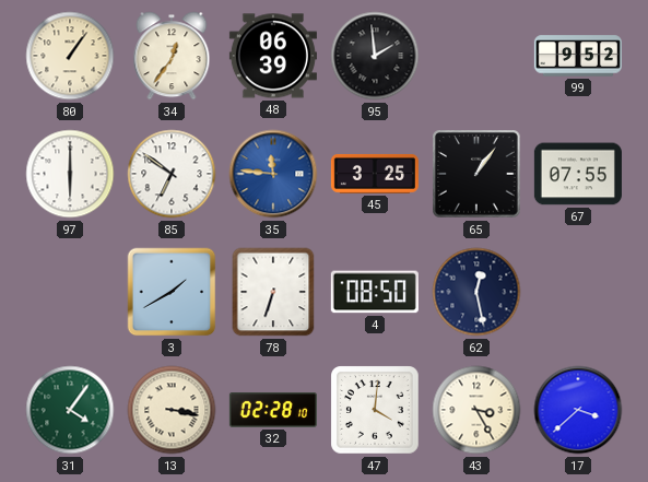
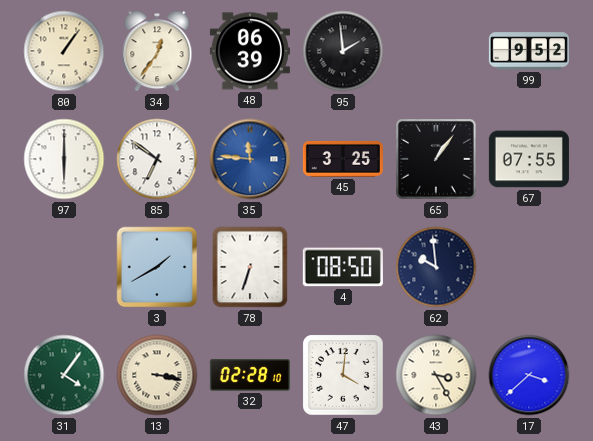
62: 12:28 -> 9:59 (436, 267)
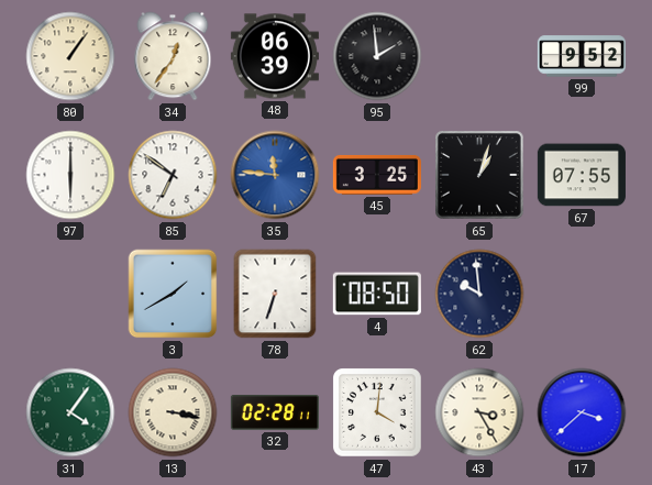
65: 1:06 -> 1:03 (479, 175)
32: 02:28:10 -> 02:28:11 (275, 414)
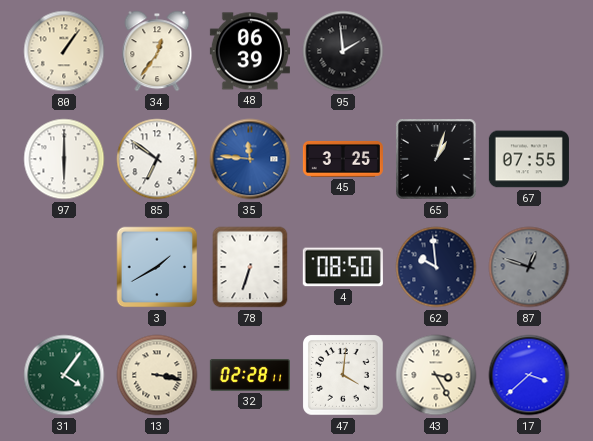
99: 9:52 -> none (582, 56)
87: none -> 12:48 (529, 267)
